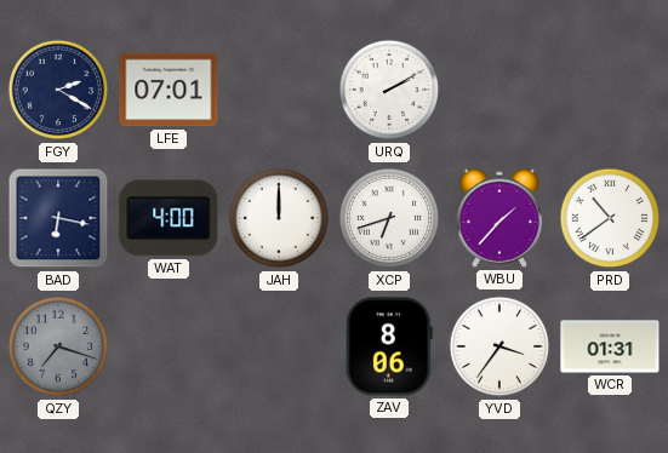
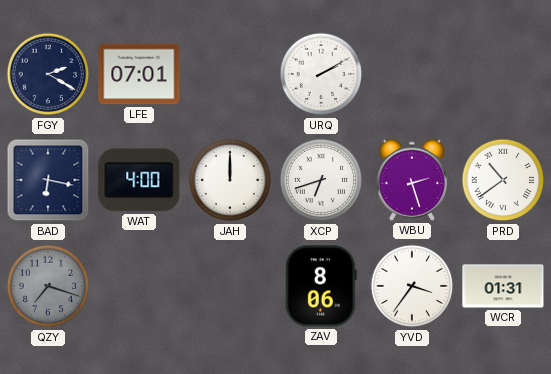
WBU: 1:37 -> 2:27 (411, 180)
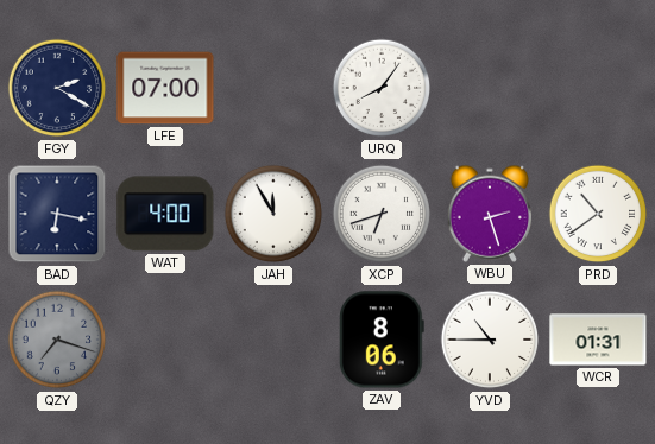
LFE: 07:01 -> 07:00 (165, 88)
URQ: 2:10 -> 8:06 (382, 88)
JAH: 12:00 -> 11:55 (273, 214)
YVD: 3:36 -> 10:45 (490, 340)
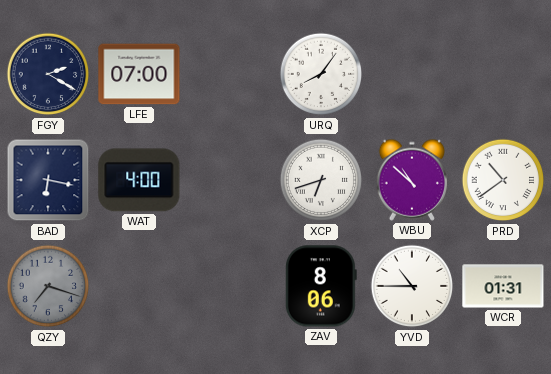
JAH: 11:55 -> none (273, 214)
WBU: 2:27 -> 10:52 (411, 180)
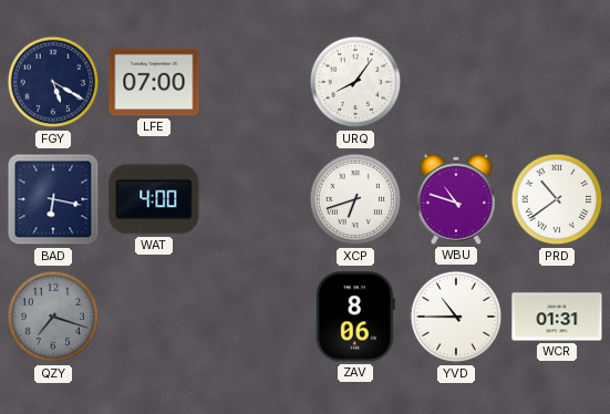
FGY: 2:20 -> 5:20 (53, 82)
WBU: 10:52 -> 10:48 (455, 199)
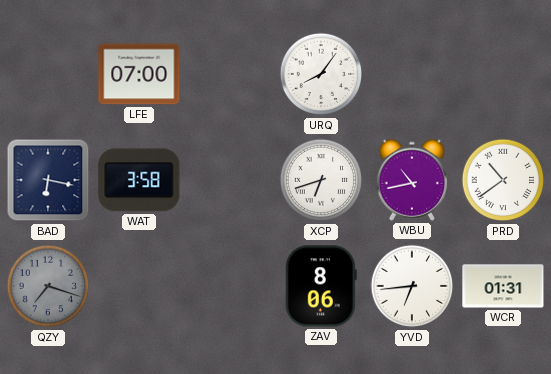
FGY: 5:20 -> none (53, 82)
WAT: 4:00 -> 3:58 (139, 180)
WBU: 10:48 -> 10:43 (411, 180)
YVD: 10:45 -> 6:44 (412, 286)
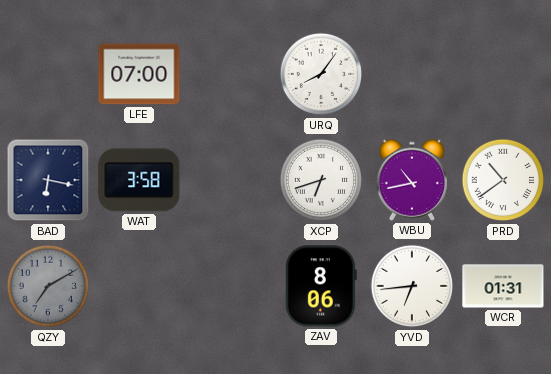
QZY: 7:18 -> 7:10 (48, 286)
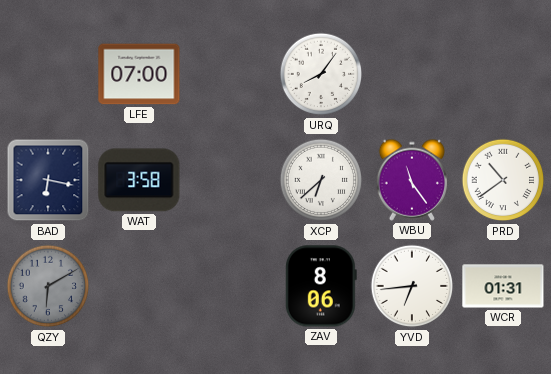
XCP: 6:42 -> 6:38 (321, 180)
WBU: 10:43 -> 11:24 (411, 180)
QZY: 7:10 -> 6:10 (48, 286)
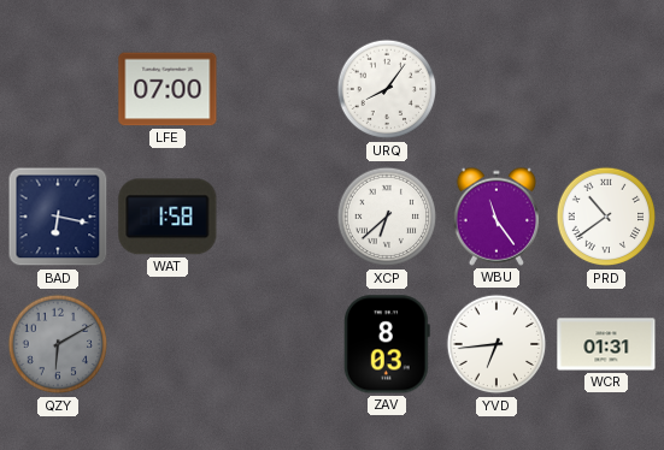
WAT: 3:58 -> 1:58 (168, 217)
ZAV: 8:06 -> 8:03 (387, 344)
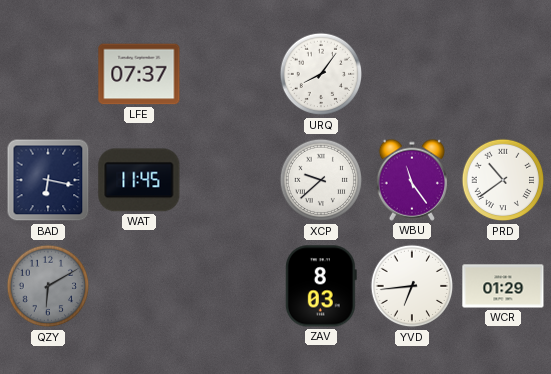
LFE: 07:00 -> 07:37 (139, 74)
WAT: 1:58 -> 11:45 (139, 180)
XCP: 6:38 -> 9:38 (321, 180)
WCR: 01:31 -> 01:29 (503, 286)
